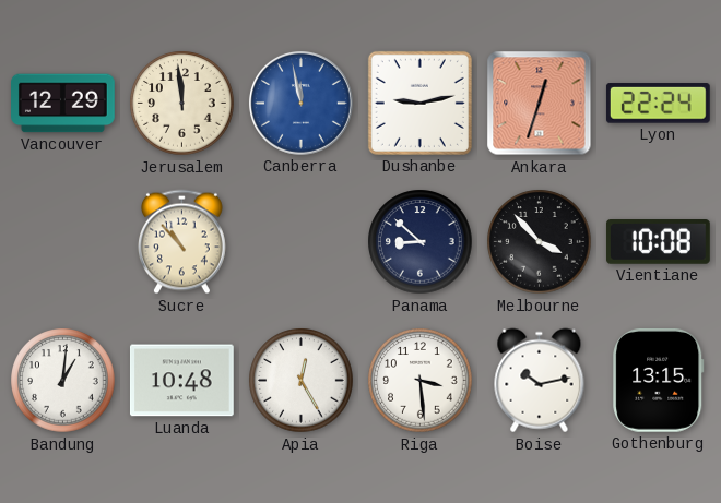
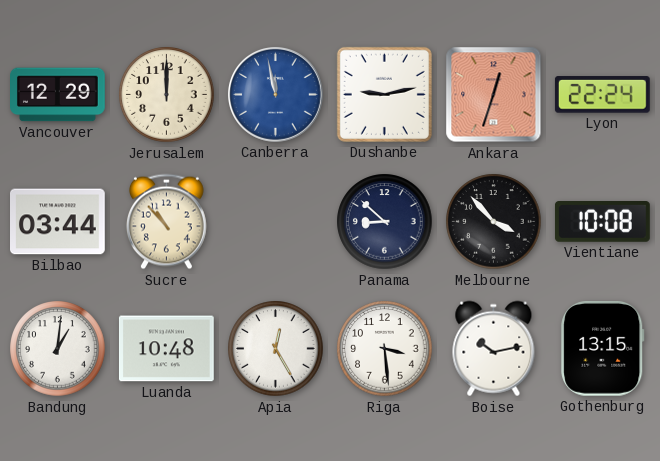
Jerusalem: 11:59 -> 12:00 (167, 95)
Bilbao: none -> 03:44 (58, 222)
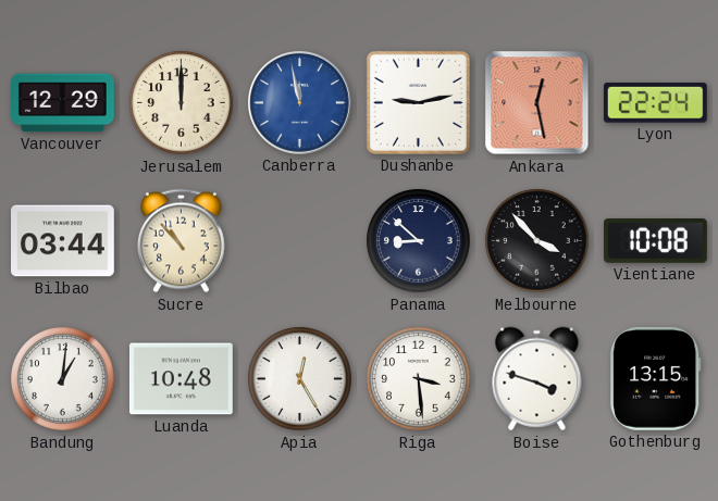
Ankara: 12:33 -> 12:28 (537, 103)
Boise: 10:13 -> 3:48 (537, 379)
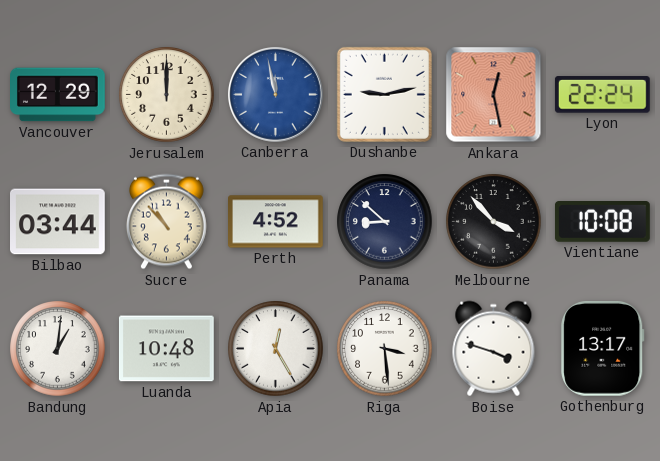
Perth: none -> 4:52 (276, 222)
Gothenburg: 13:15 -> 13:17 (603, 348)
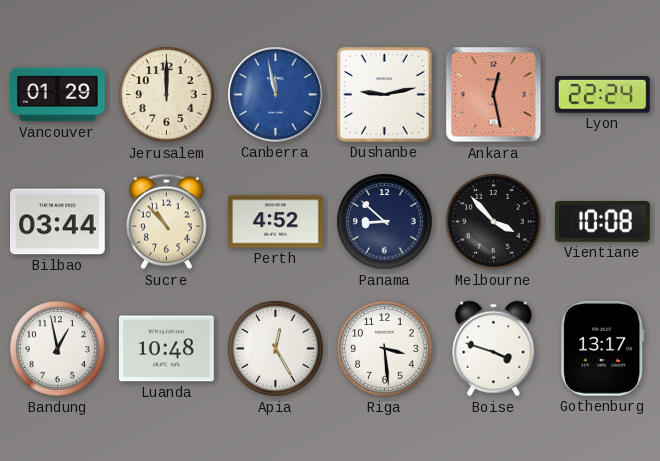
Vancouver: 12:29 -> 01:29 (58, 95)
Bandung: 1:01 -> 12:58 (58, 349)
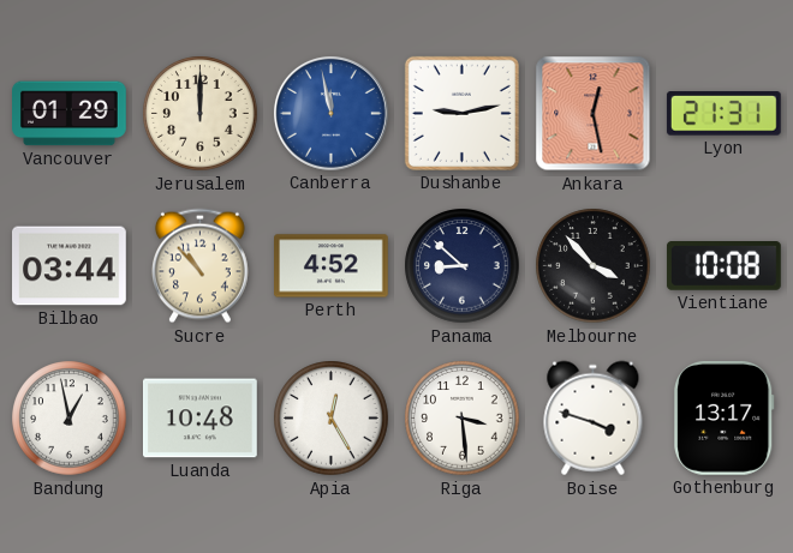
Lyon: 22:24 -> 21:31 (723, 114)
